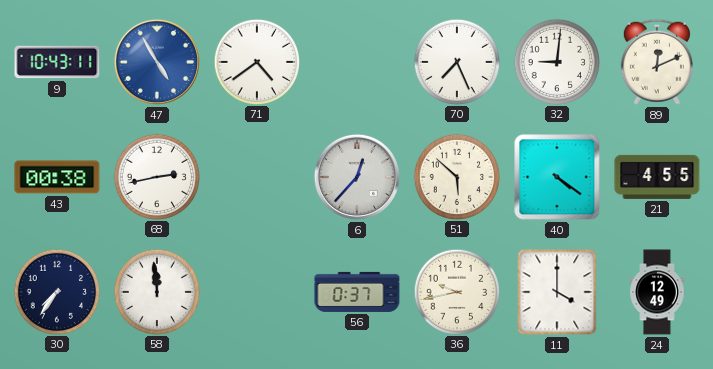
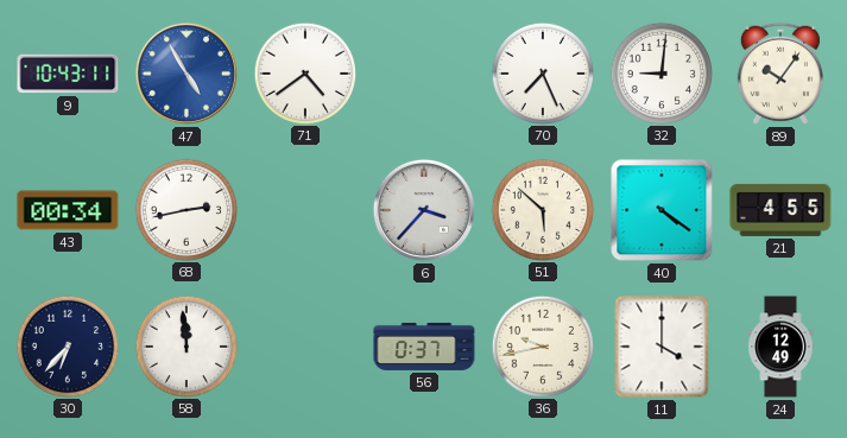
89: 12:11 -> 10:06 (780, 74)
43: 00:38 -> 00:34 (68, 210)
6: 12:37 -> 3:37 (424, 210)
30: 7:36 -> 6:37 (67, 345)
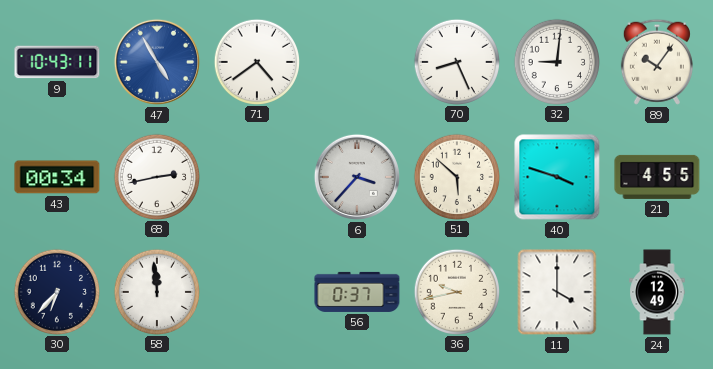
70: 7:26 -> 8:26 (456, 61)
40: 4:21 -> 3:48 (557, 177)
